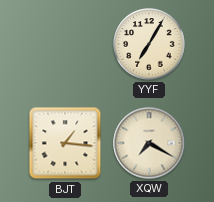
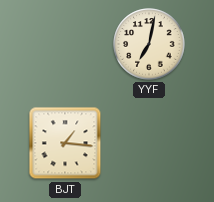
YYF: 7:05 -> 7:02 (149, 44)
XQW: 7:20 -> none (149, 143)
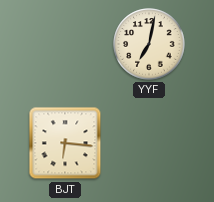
BJT: 1:16 -> 6:16 (65, 143)
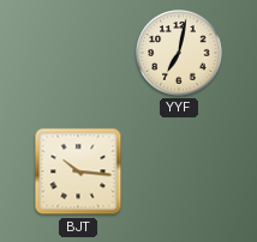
BJT: 6:16 -> 10:16 (78, 171)
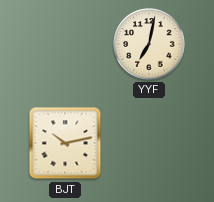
BJT: 10:16 -> 10:13 (65, 143)
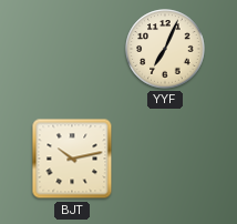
YYF: 7:02 -> 7:04 (165, 49)
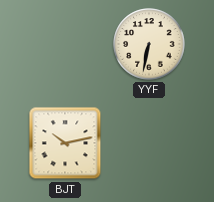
YYF: 7:04 -> 6:32 (149, 44)
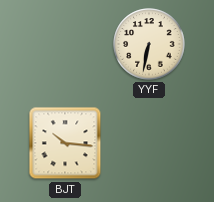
BJT: 10:13 -> 10:16 (65, 143)
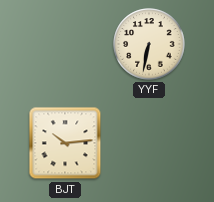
BJT: 10:16 -> 10:14 (65, 143)
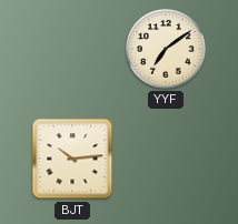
YYF: 6:32 -> 7:09 (166, 49)
